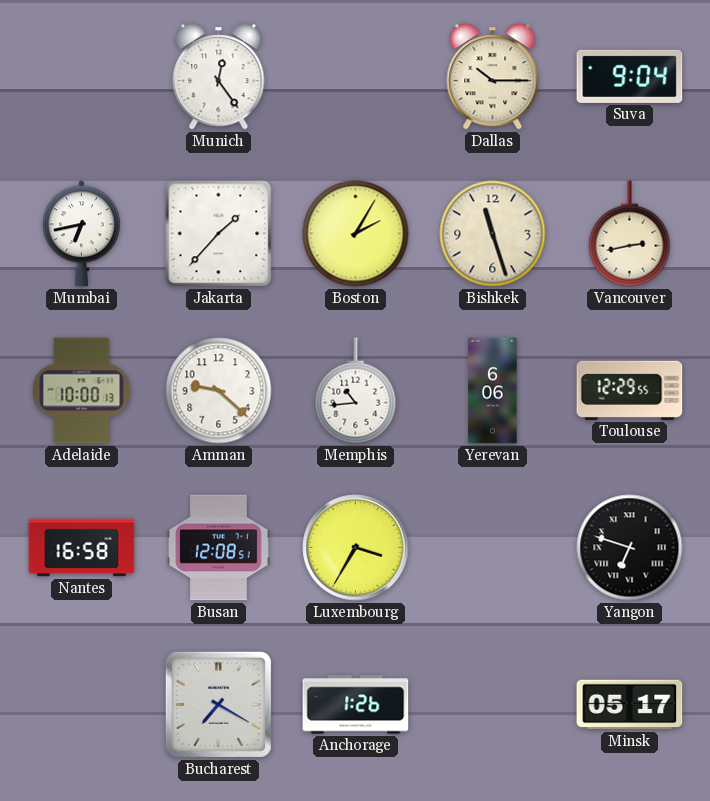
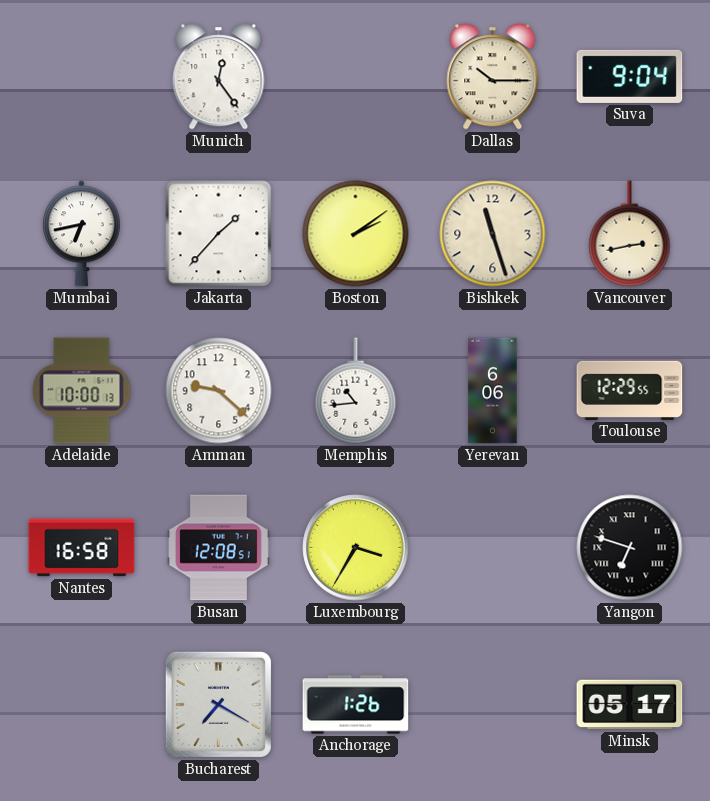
Boston: 2:05 -> 2:09 (356, 234)
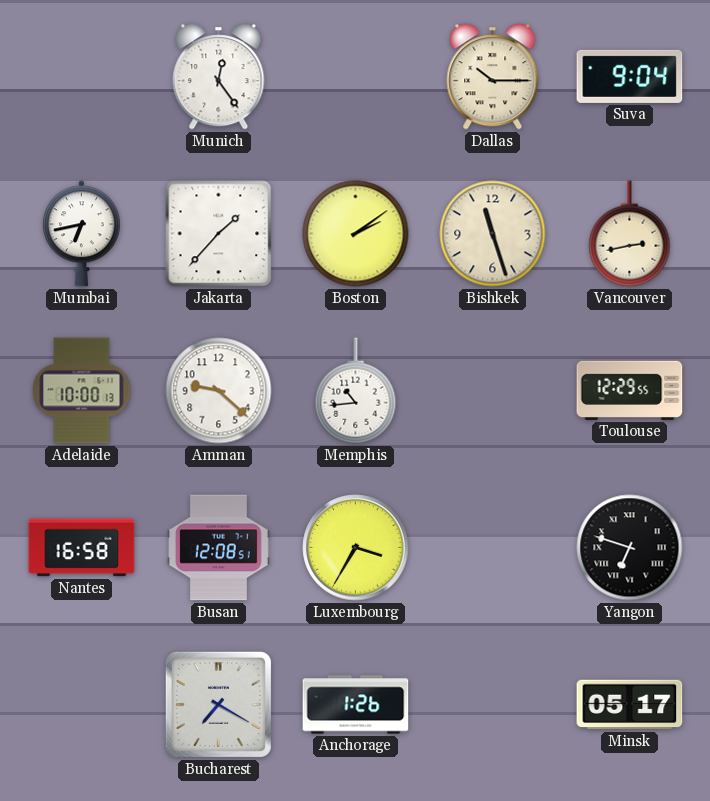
Yerevan: 6:06 -> none (493, 391)
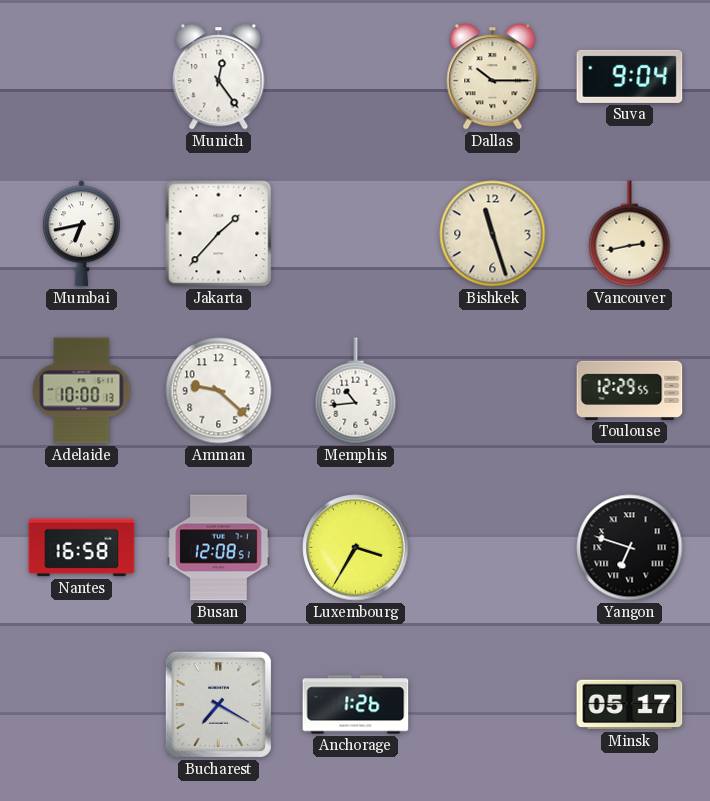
Boston: 2:09 -> none (356, 234)
